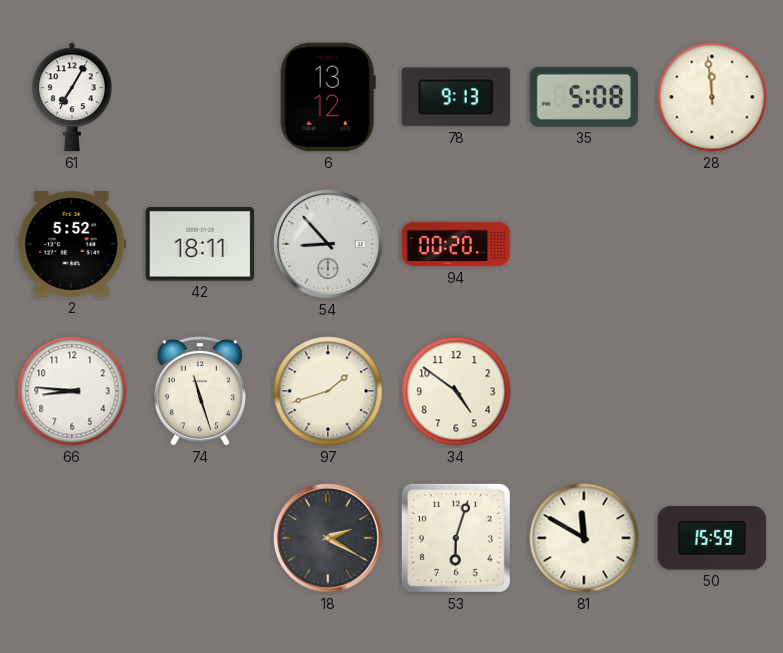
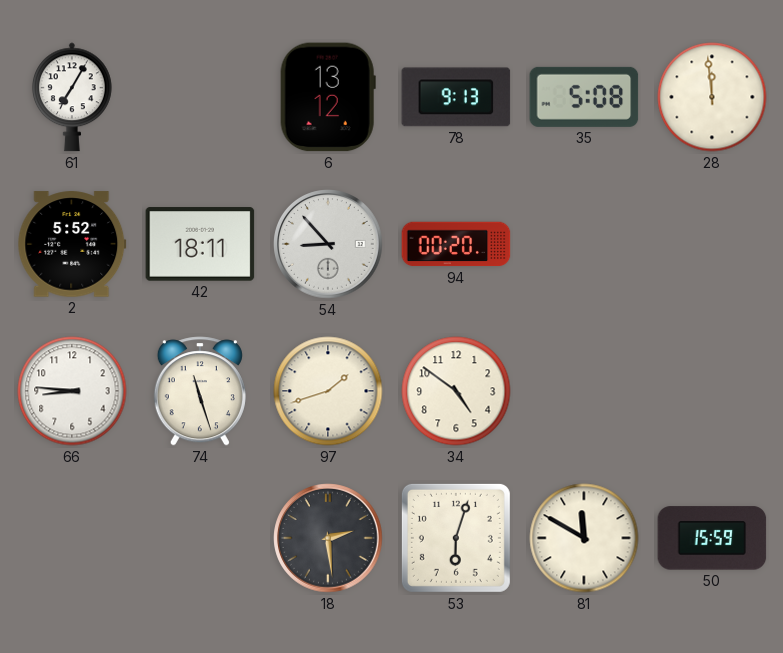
18: 2:20 -> 2:29 (328, 538)
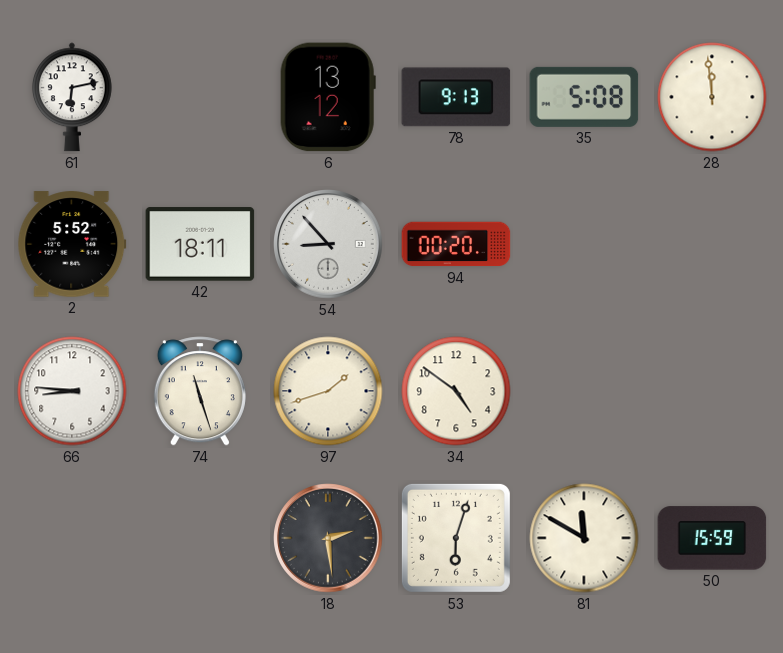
61: 7:05 -> 6:13 (72, 97)
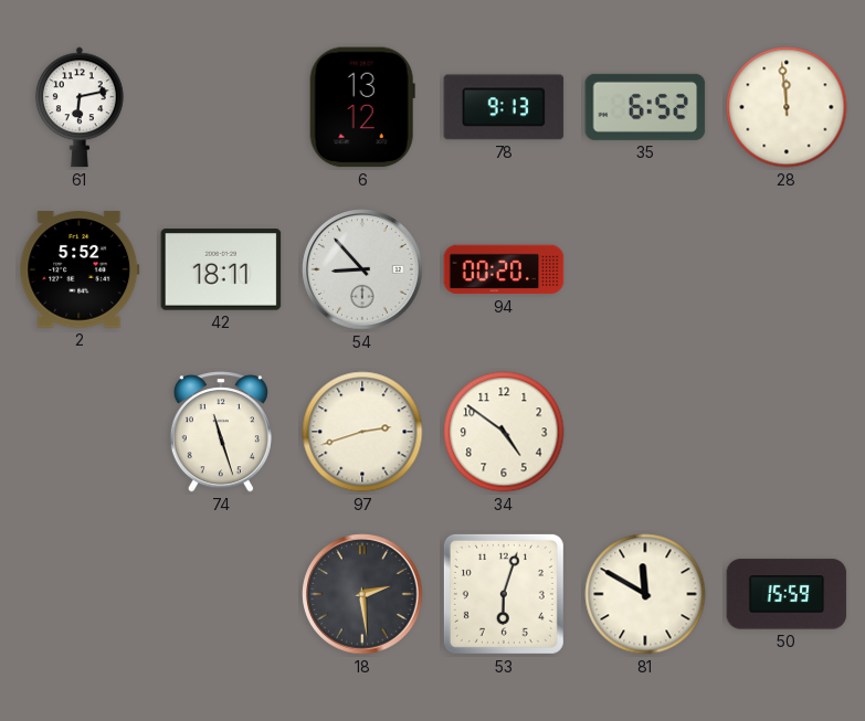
35: 5:08 -> 6:52 (645, 107)
66: 8:46 -> none (72, 391)
97: 1:42 -> 2:42 (362, 432)
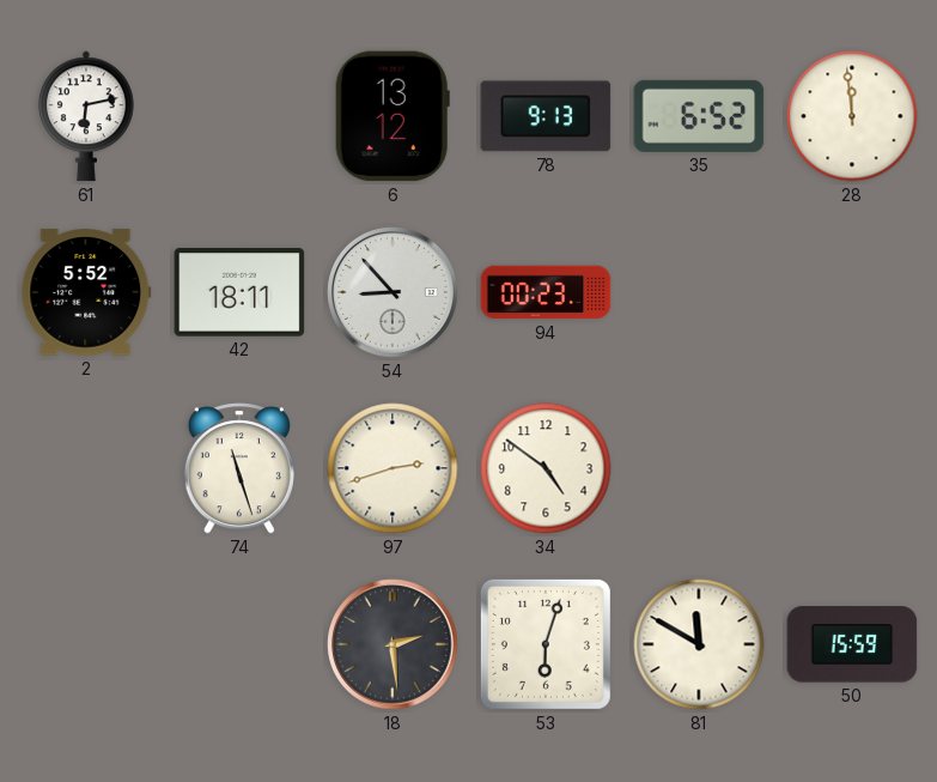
94: 00:20 -> 00:23 (546, 292)
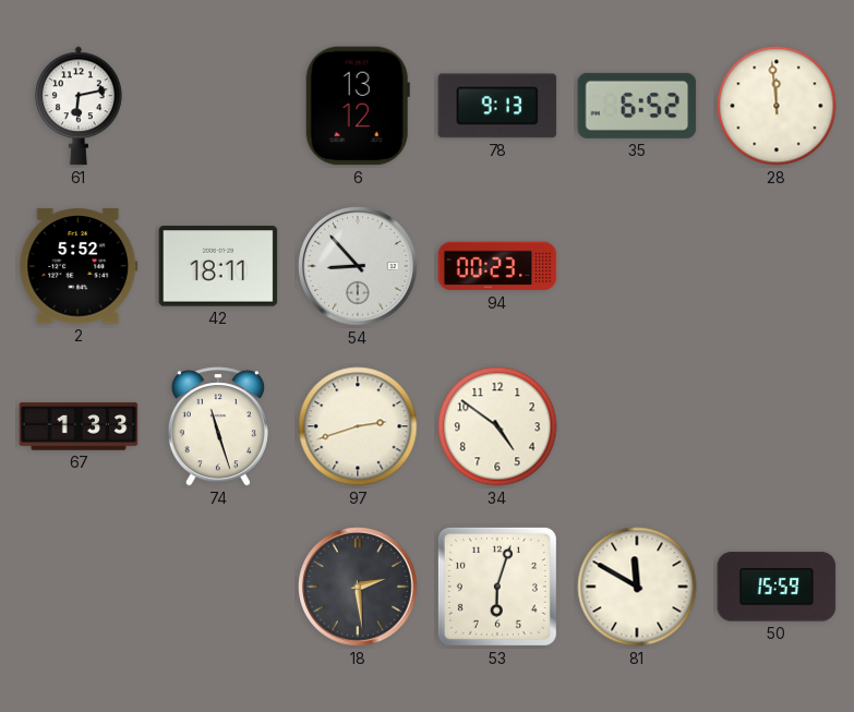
67: none -> 1:33 (79, 426)
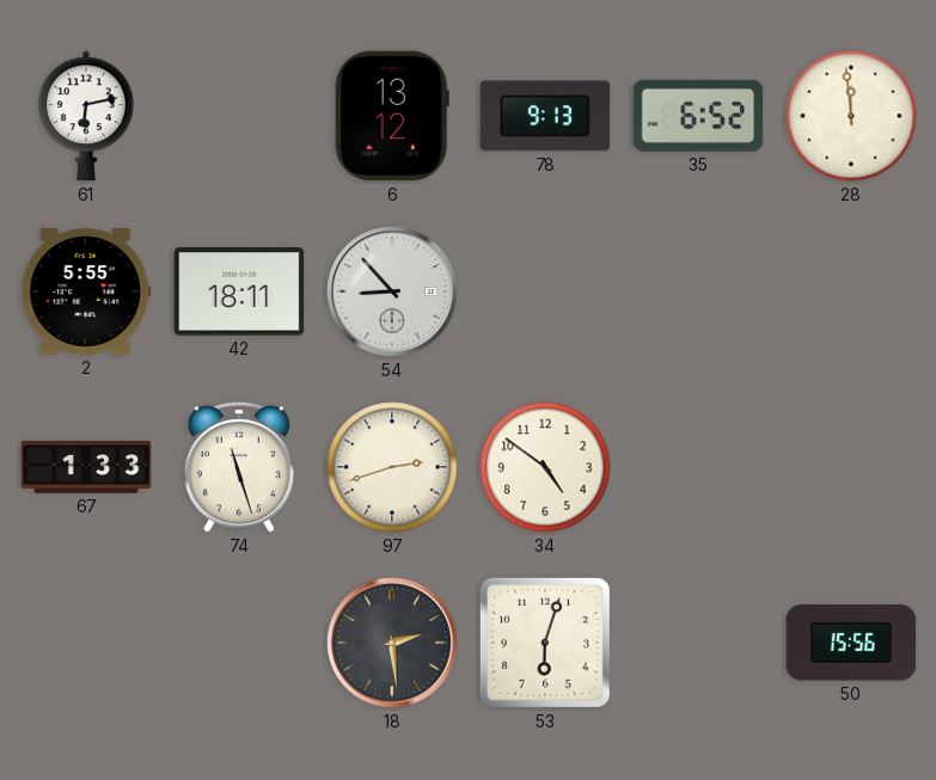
2: 5:52 -> 5:55 (86, 291)
94: 00:23 -> none (497, 266)
81: 11:50 -> none (637, 587)
50: 15:59 -> 15:56 (851, 643)
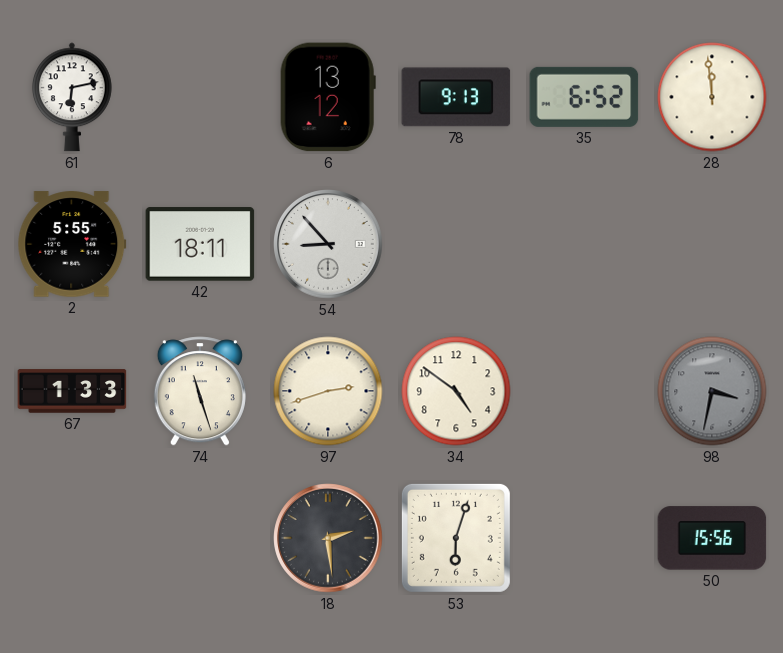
98: none -> 3:32 (712, 391)
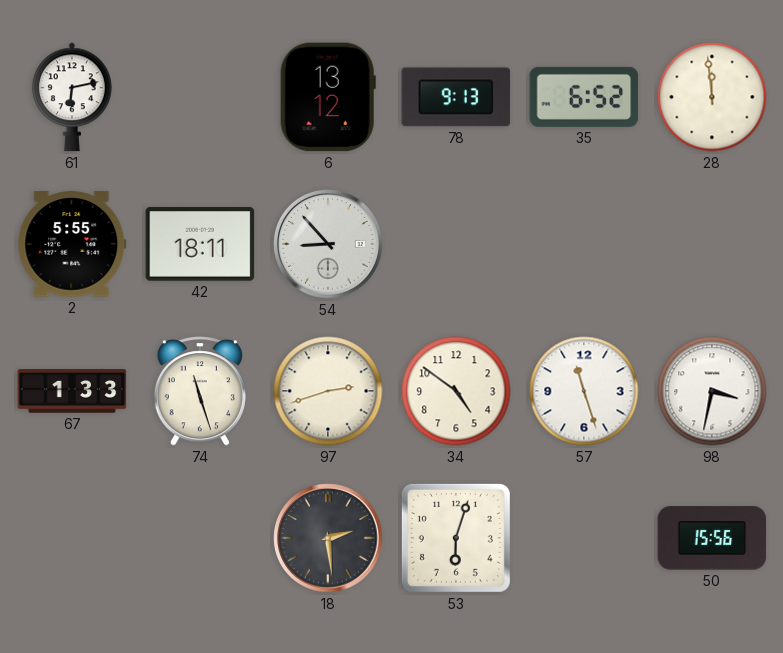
57: none -> 11:27 (584, 391)
98 dial: grey -> white (712, 391)
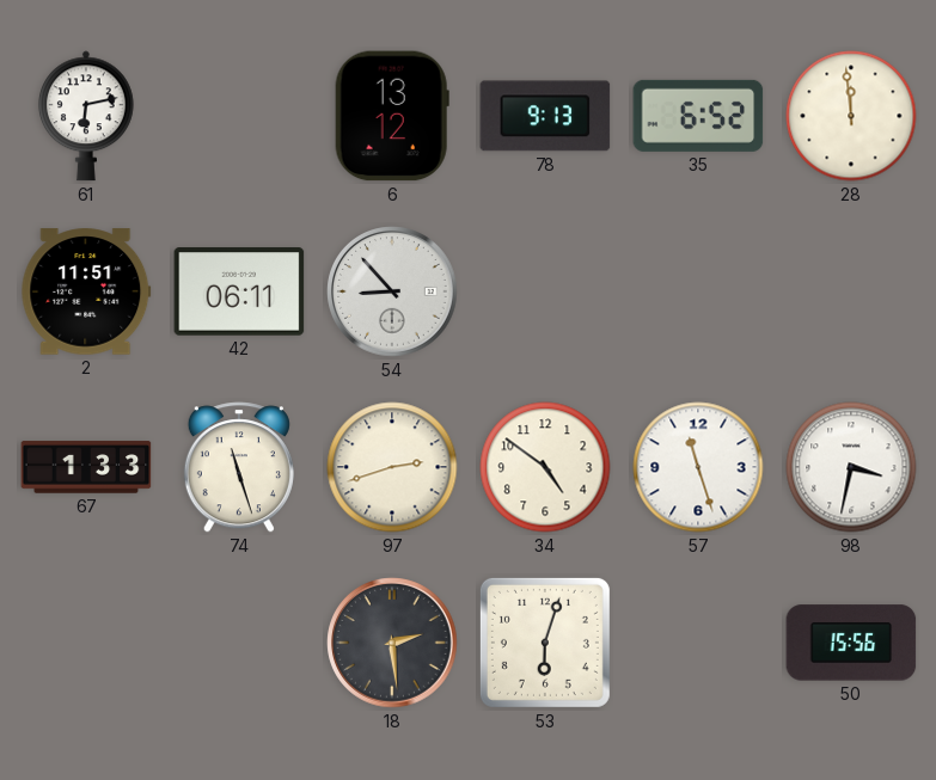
2: 5:55 -> 11:51 (86, 291)
42: 18:11 -> 06:11 (239, 291)
